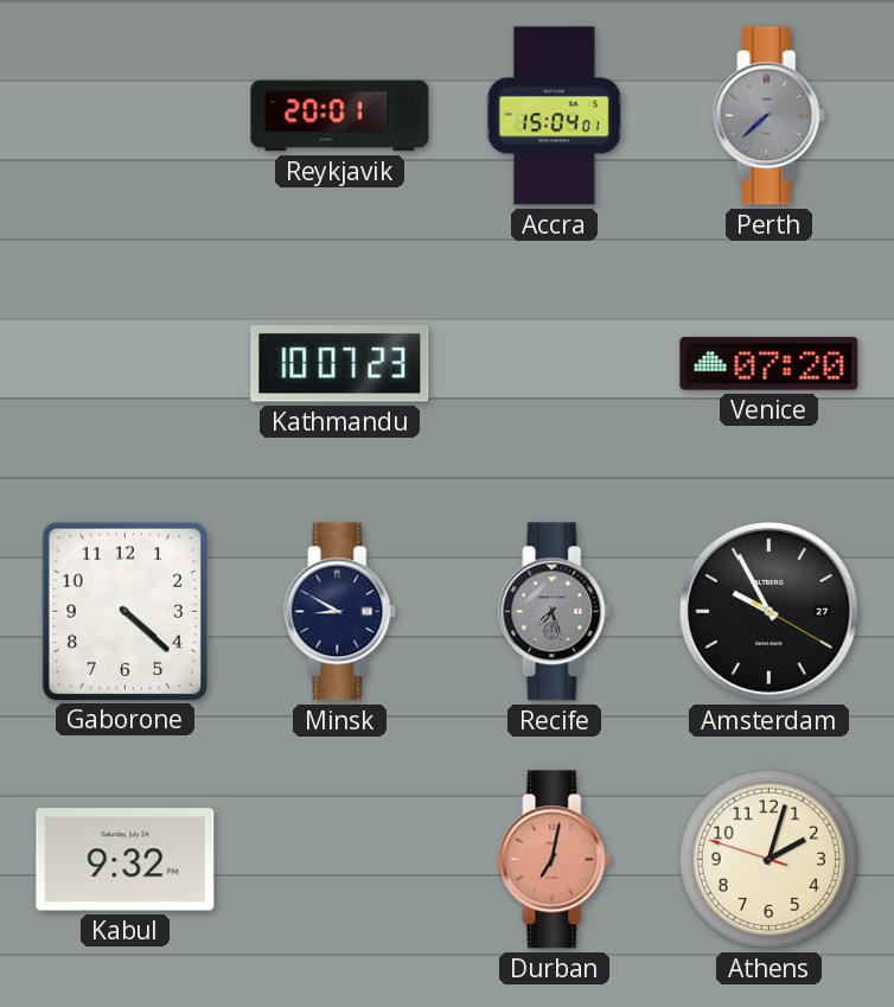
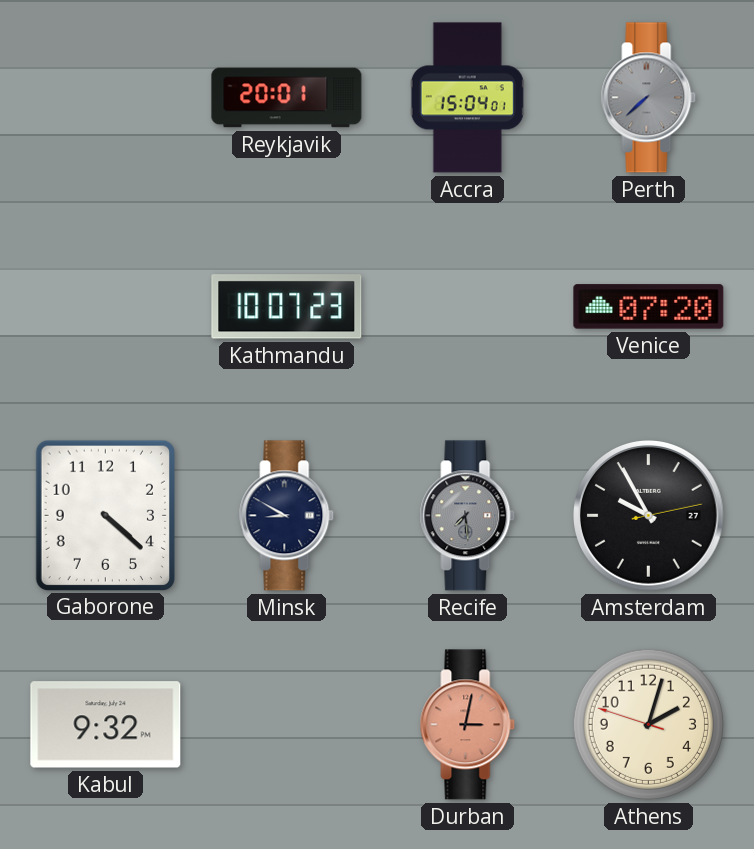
Recife: 7:27 -> 7:29 (468, 516)
Amsterdam: 9:55:20 -> 9:55:13 (649, 516)
Durban: 7:02 -> 3:02 (468, 725)
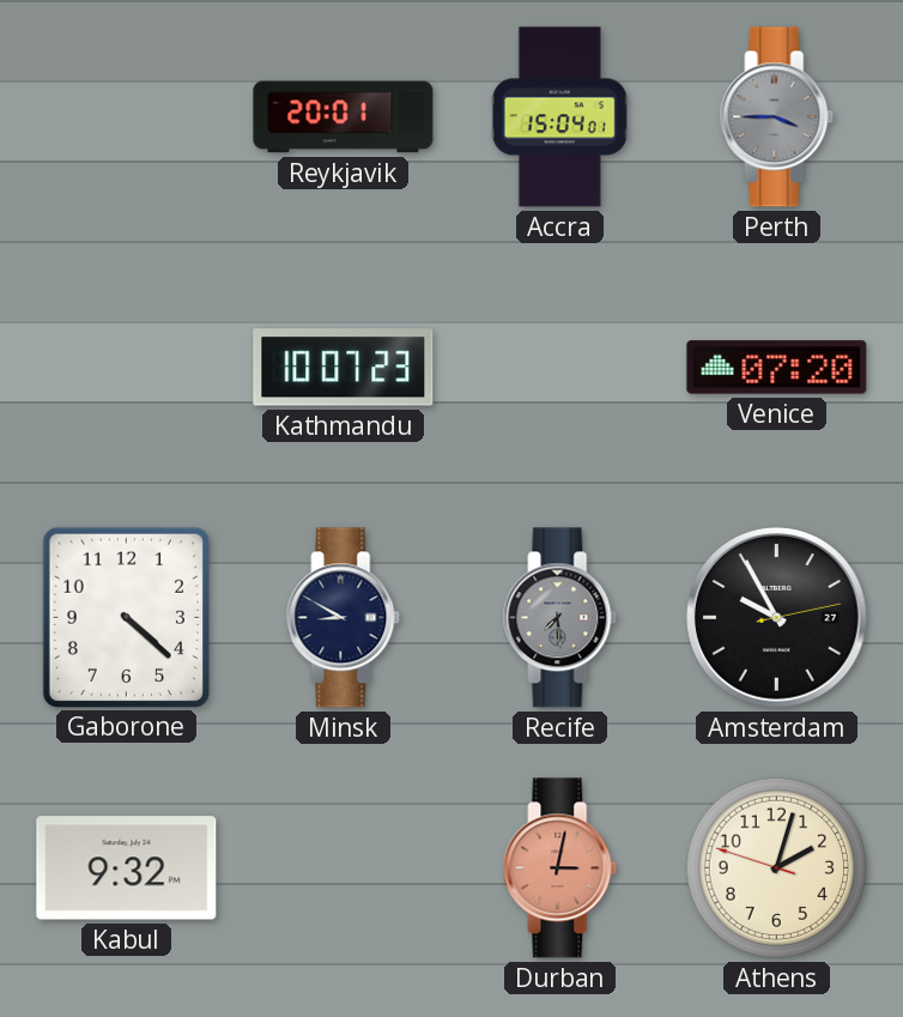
Perth: 7:38 -> 3:45 (777, 117)
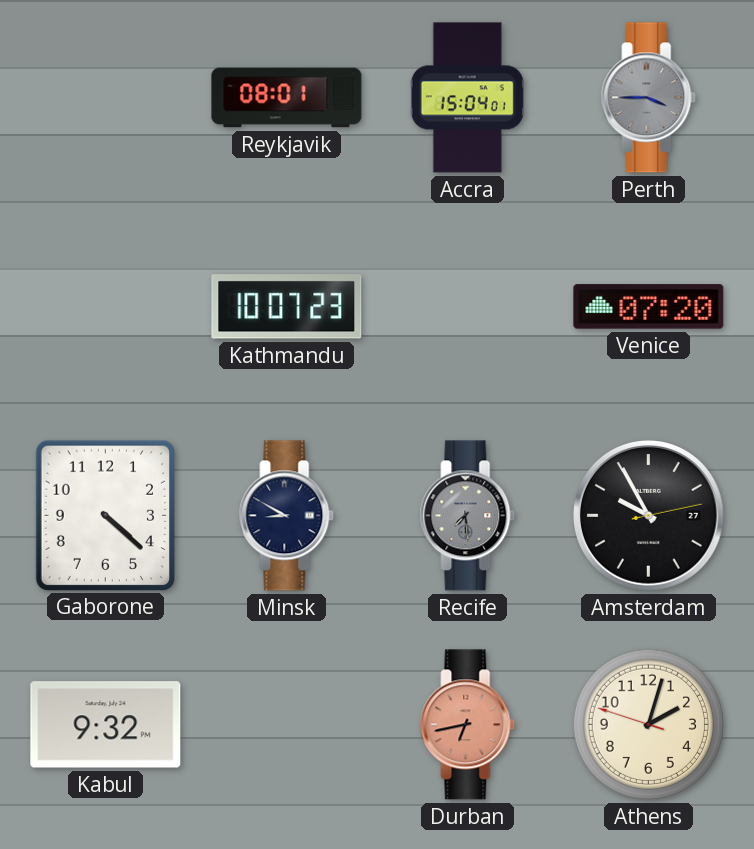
Reykjavik: 20:01 -> 08:01 (287, 98)
Durban: 3:02 -> 6:43 (468, 725)
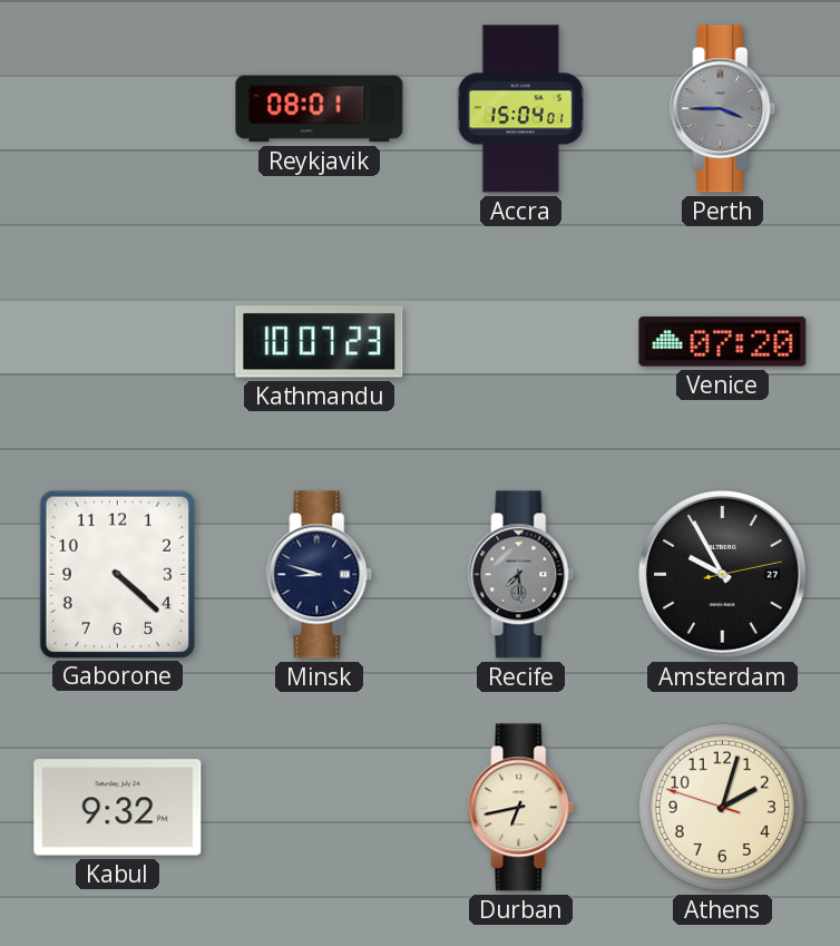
Minsk: 8:50 -> 8:48 (320, 575)
Durban dial: salmon -> cream (521, 808)
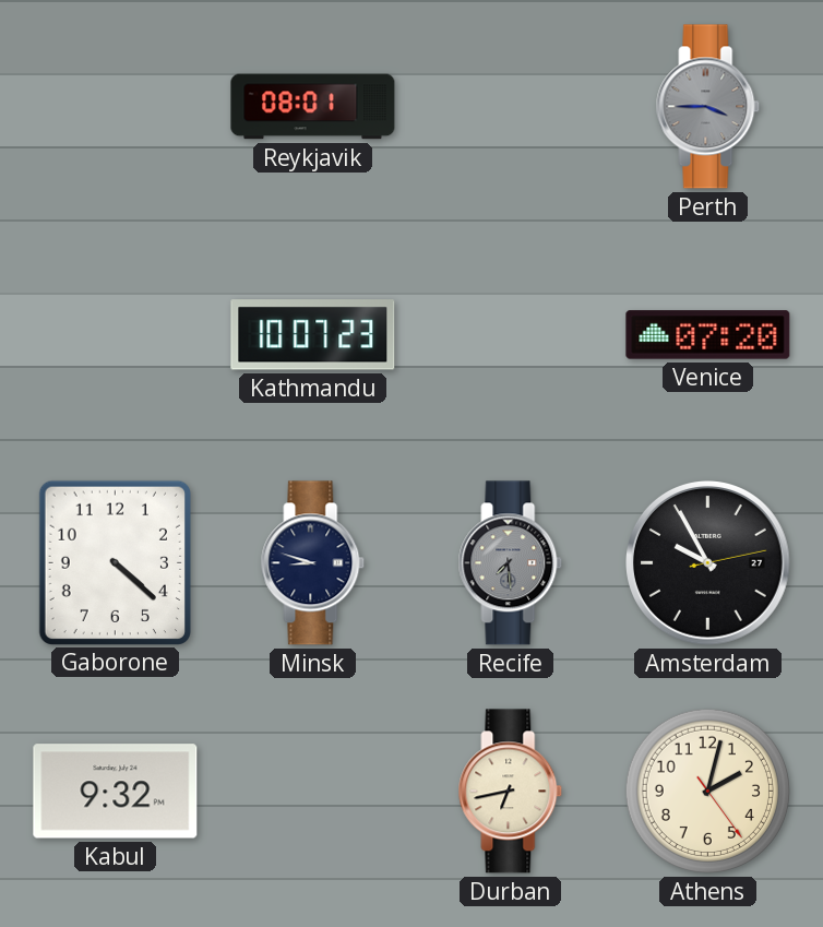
Accra: 15:04 -> none (520, 109)
Athens: 2:02:48 -> 2:02:24 (707, 791)
